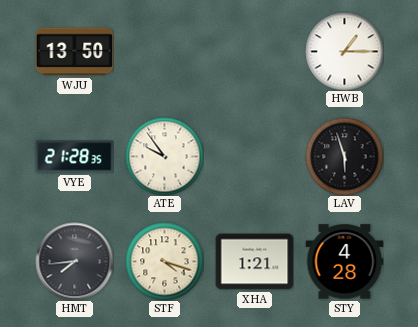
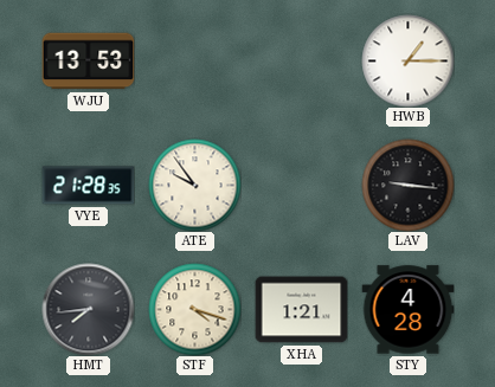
WJU: 13:50 -> 13:53 (88, 62)
LAV: 5:57 -> 9:16 (407, 185)
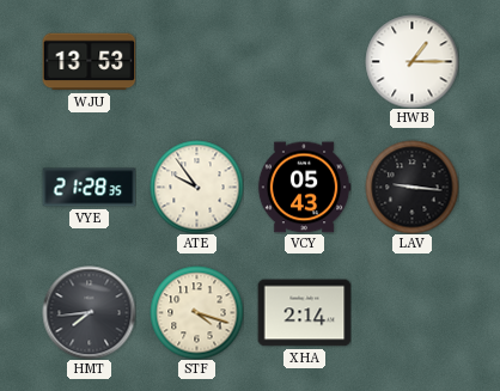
VCY: none -> 05:43 (304, 188)
XHA: 1:21 -> 2:14 (304, 313)
STY: 4:28 -> none (407, 310)
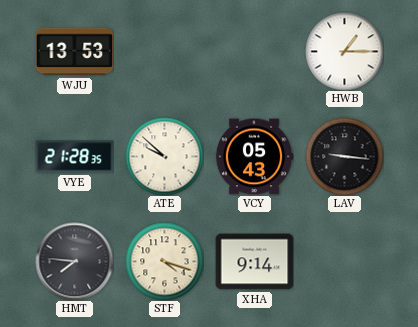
ATE: 9:54 -> 9:52 (164, 156)
HMT: 7:44 -> 7:46 (74, 261)
XHA: 2:14 -> 9:14 (254, 262)
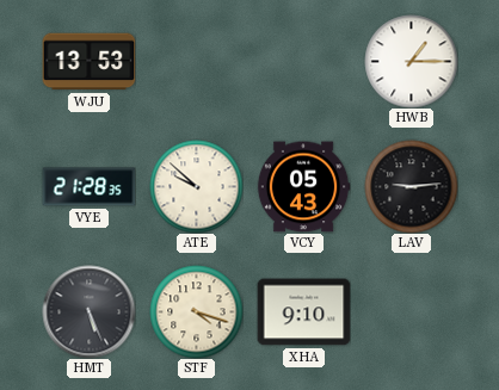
LAV: 9:16 -> 9:14 (411, 186)
HMT: 7:46 -> 5:26 (88, 311)
XHA: 9:14 -> 9:10 (303, 312)
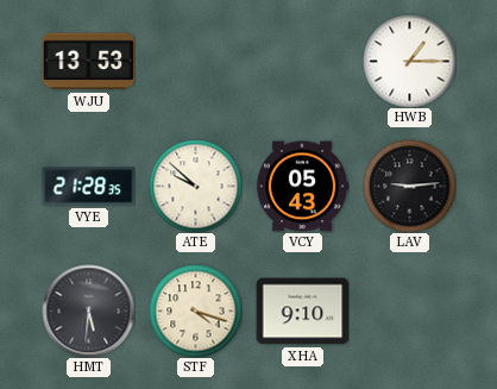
HMT: 5:26 -> 5:31 (88, 310)
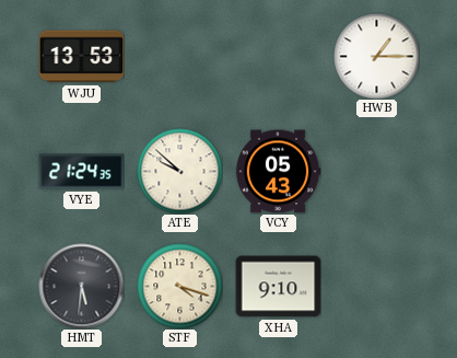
VYE: 21:28 -> 21:24 (81, 172)
LAV: 9:14 -> none (409, 186)
